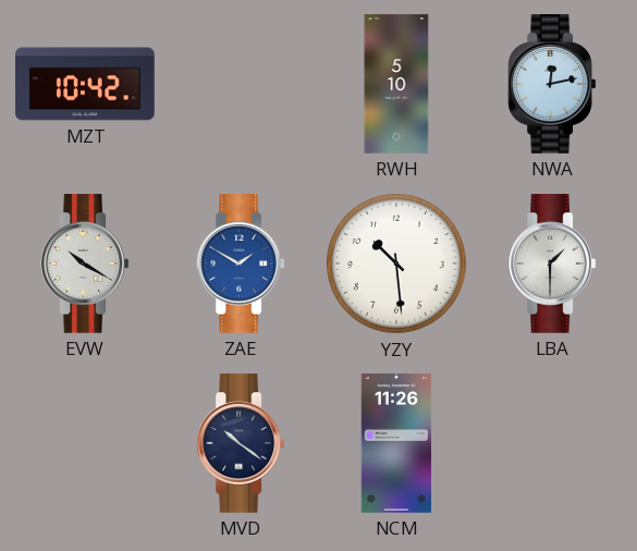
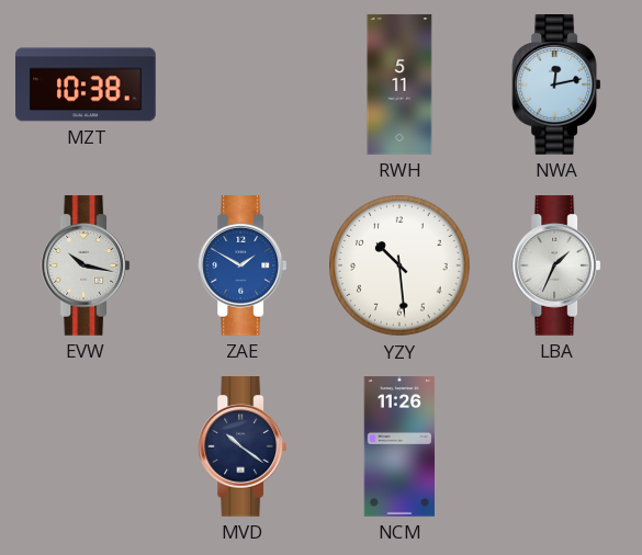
MZT: 10:42 -> 10:38 (86, 84)
RWH: 5:10 -> 5:11 (399, 84)
EVW: 10:20 -> 10:17 (86, 265)
LBA: 1:30 -> 1:34 (556, 265)
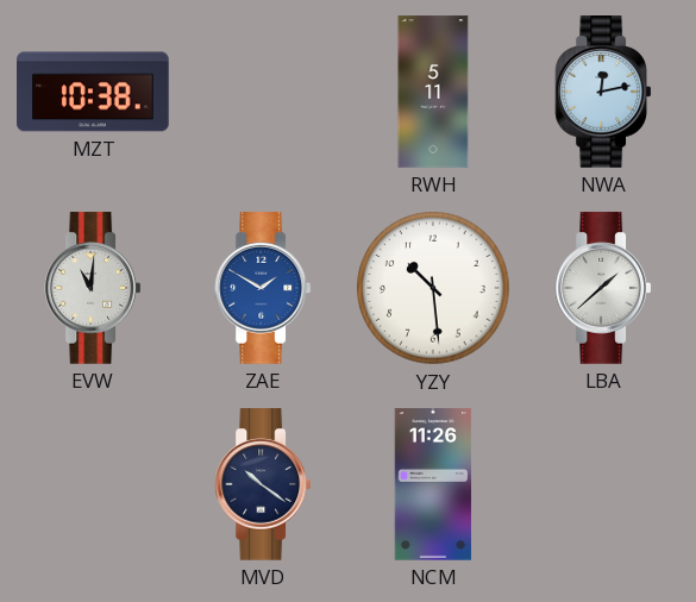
EVW: 10:17 -> 11:01 (93, 288)
LBA: 1:34 -> 1:38 (603, 288)
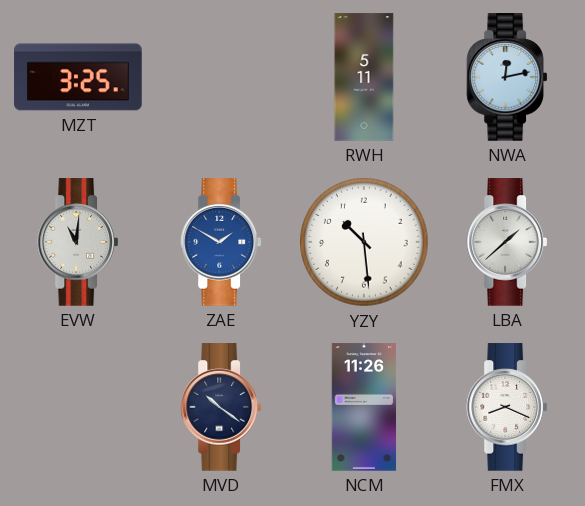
MZT: 10:38 -> 3:25 (78, 77)
FMX: none -> 8:19 (507, 407)
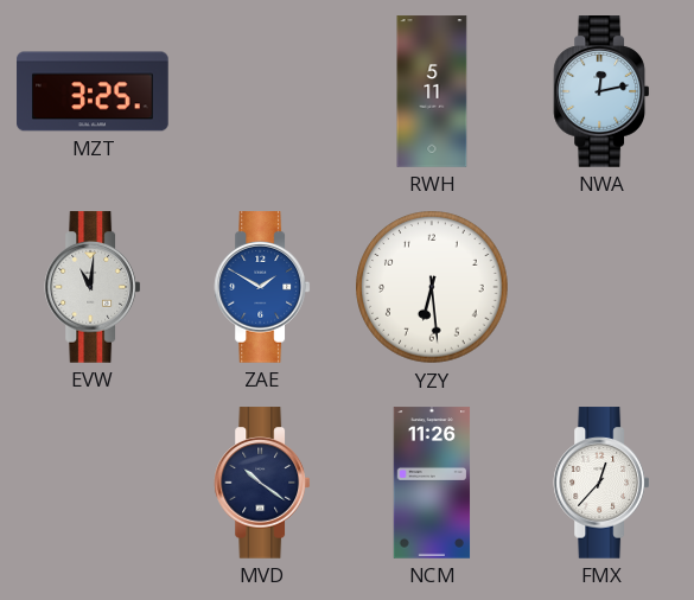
YZY: 10:29 -> 6:29 (432, 287)
LBA: 1:38 -> none (507, 242)
FMX: 8:19 -> 12:37 (601, 483)
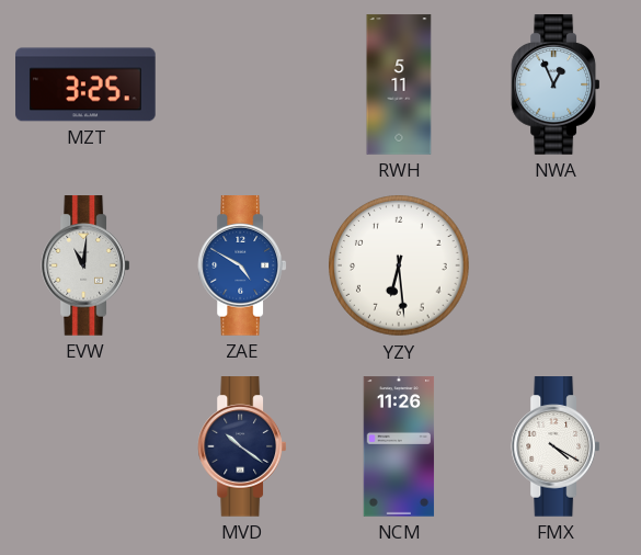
NWA: 12:13 -> 12:56 (556, 84)
ZAE: 1:50 -> 4:50 (242, 265)
FMX: 12:37 -> 4:20 (556, 446)
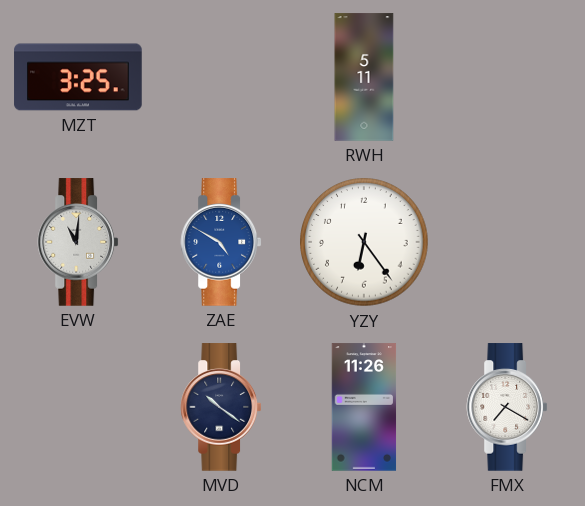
NWA: 12:56 -> none (556, 84)
YZY: 6:29 -> 6:24 (364, 242)
FMX: 4:20 -> 7:20 (507, 407)
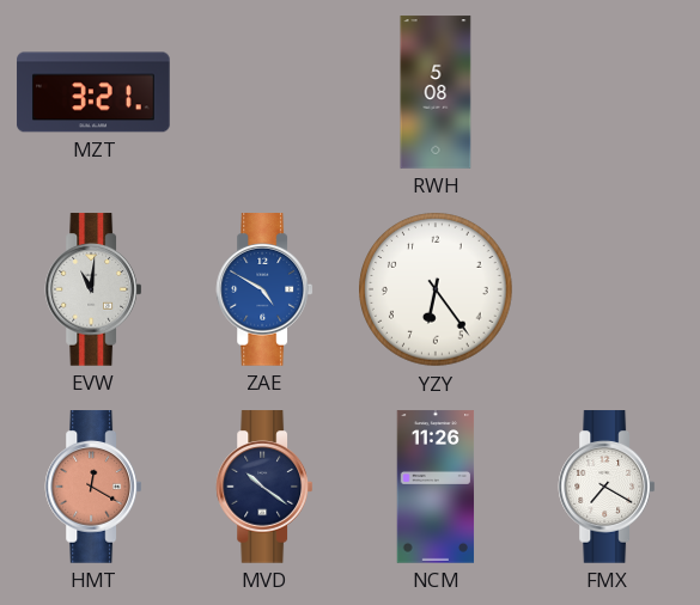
MZT: 3:25 -> 3:21 (93, 92)
RWH: 5:11 -> 5:08 (436, 92)
HMT: none -> 12:20 (93, 487)
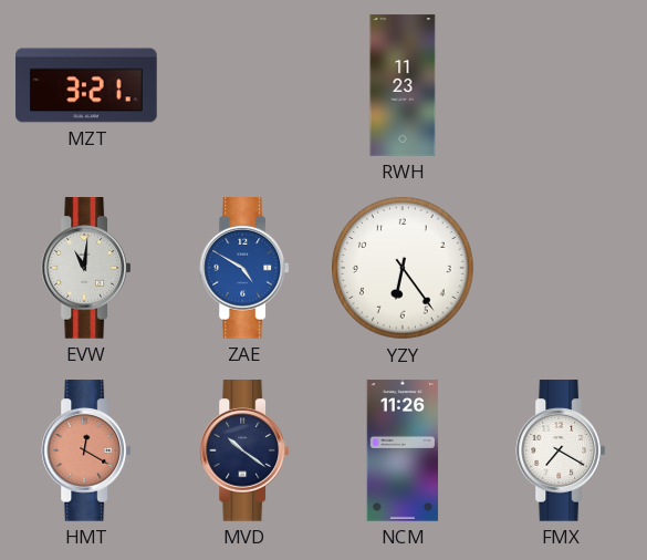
RWH: 5:08 -> 11:23 (403, 85)
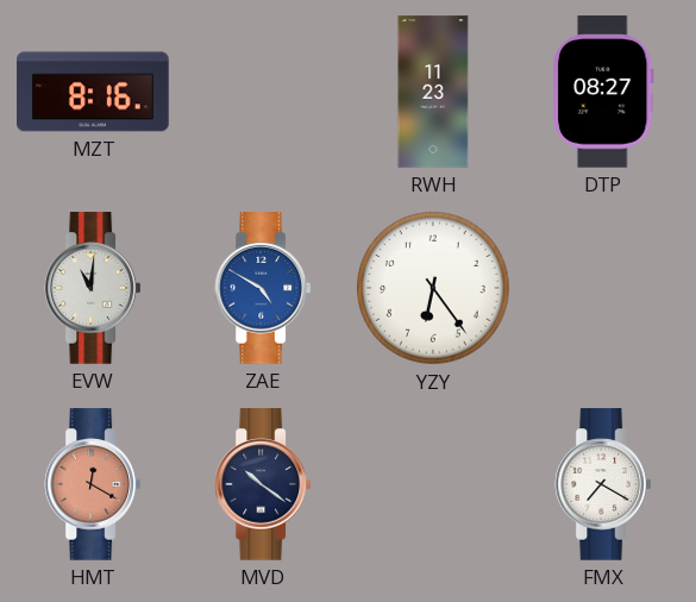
MZT: 3:21 -> 8:16 (93, 92)
DTP: none -> 08:27 (603, 92)
NCM: 11:26 -> none (403, 450)
